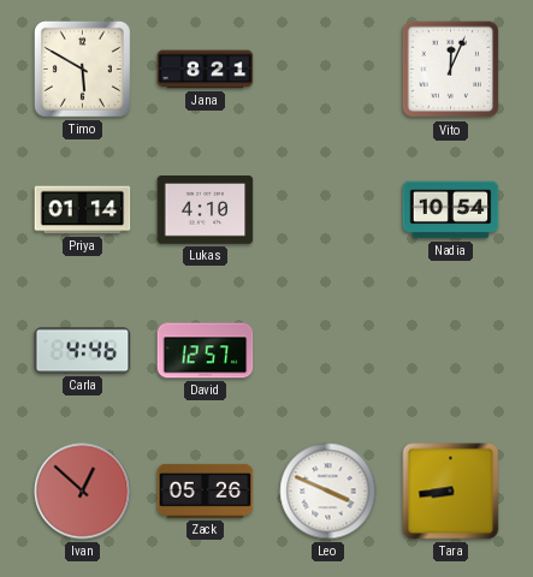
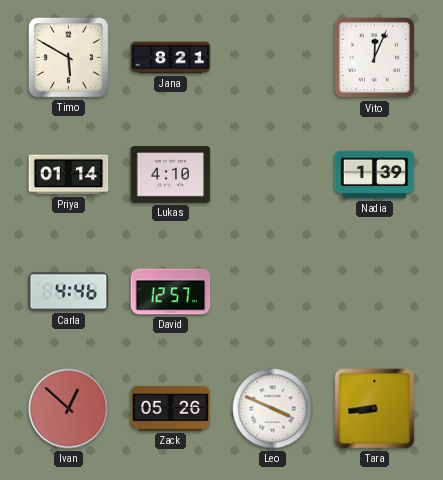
Nadia: 10:54 -> 1:39 (375, 175)
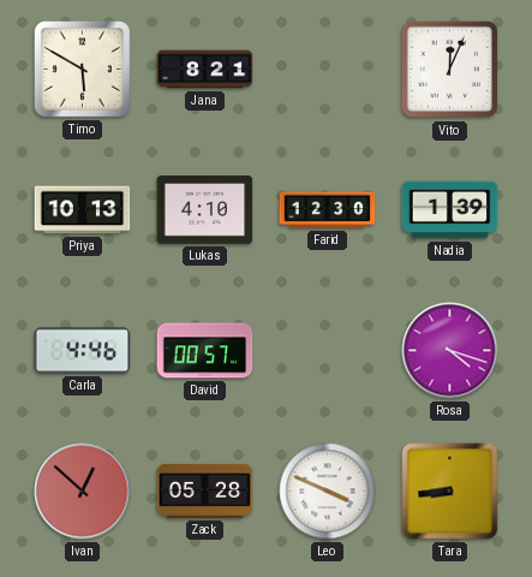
Priya: 01:14 -> 10:13 (83, 210)
Farid: none -> 12:30 (328, 210)
David: 12:57 -> 00:57 (205, 351)
Rosa: none -> 4:18 (450, 351)
Zack: 05:26 -> 05:28 (205, 490)
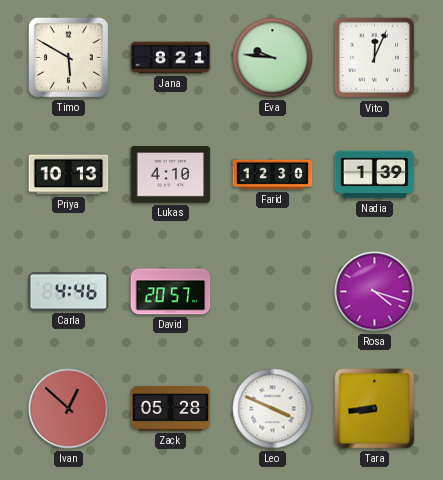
Eva: none -> 9:46 (273, 58)
David: 00:57 -> 20:57 (171, 292)
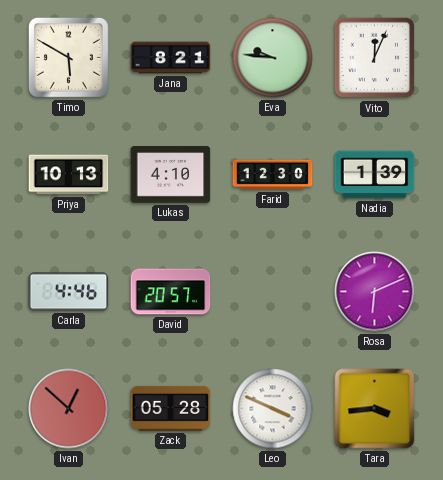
Rosa: 4:18 -> 6:11 (375, 292)
Tara: 8:44 -> 3:44 (375, 409)
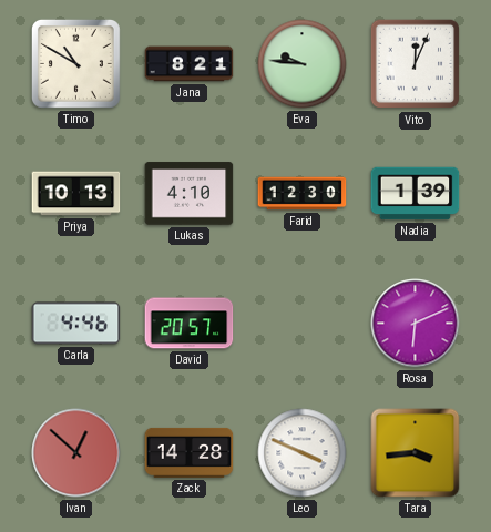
Timo: 5:50 -> 10:50 (75, 63)
Zack: 05:28 -> 14:28 (190, 452)
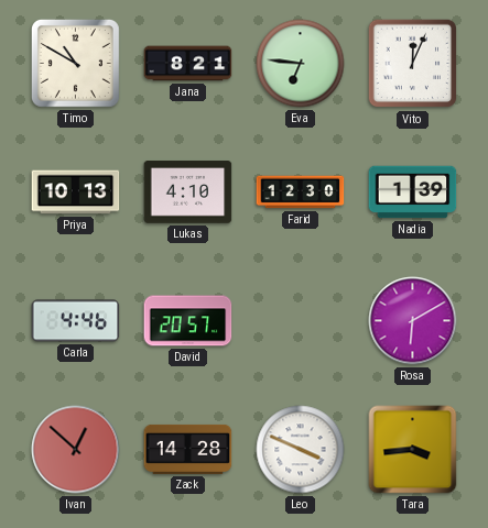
Eva: 9:46 -> 6:46 (301, 64)
Rosa: 6:11 -> 6:10 (413, 321)
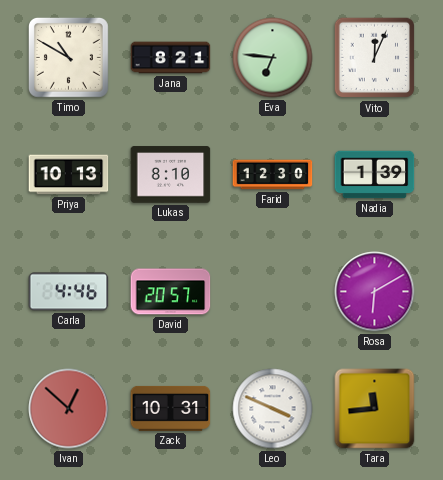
Lukas: 4:10 -> 8:10 (171, 175)
Zack: 14:28 -> 10:31 (171, 408)
Tara: 3:44 -> 11:44 (375, 409)
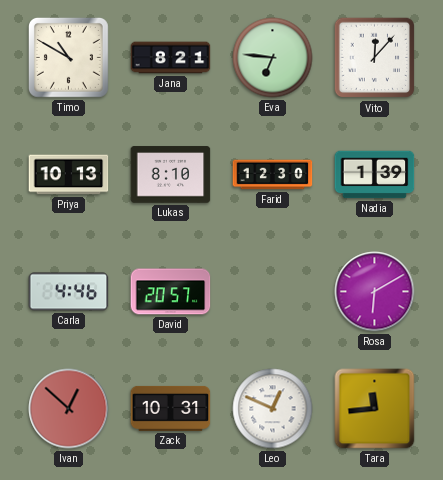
Vito: 12:04 -> 12:07 (375, 58)
Leo: 3:49 -> 12:49 (273, 409)
